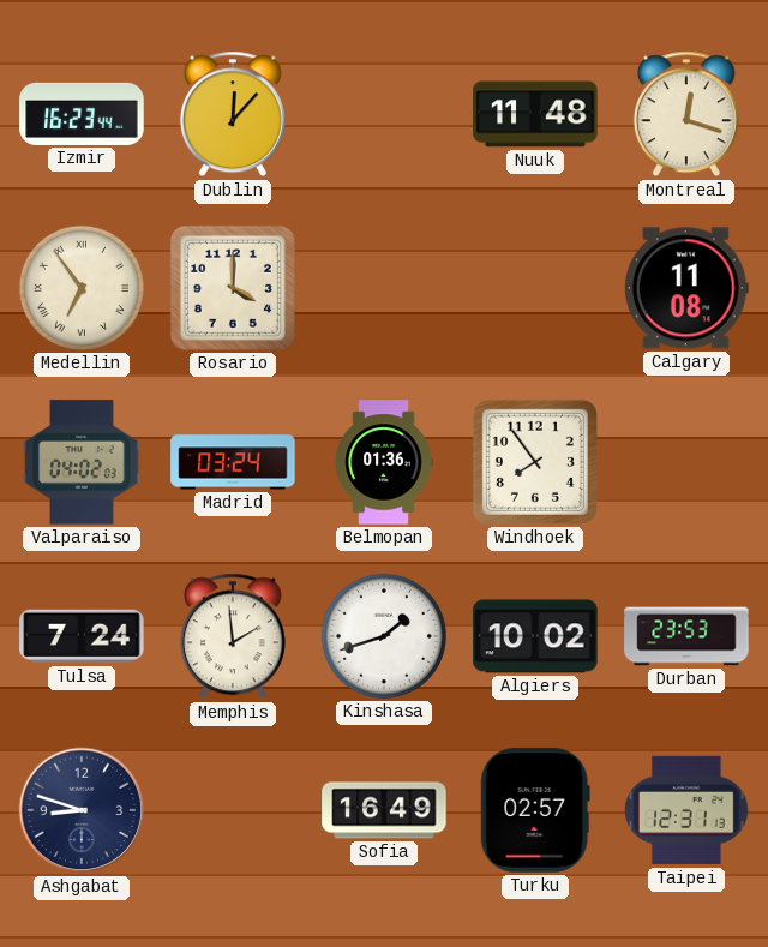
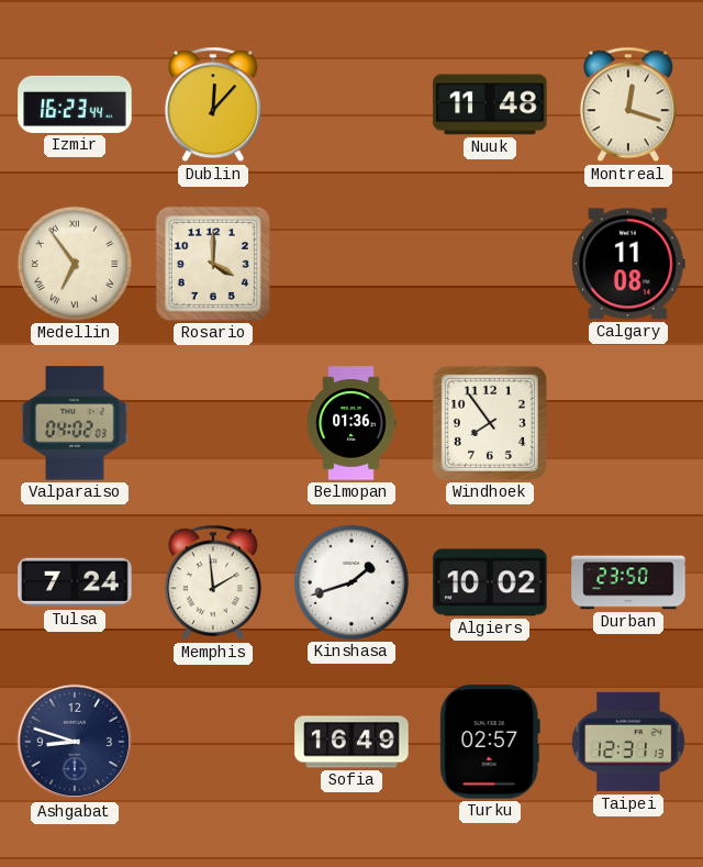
Madrid: 03:24 -> none (233, 462)
Durban: 23:53 -> 23:50 (628, 582)
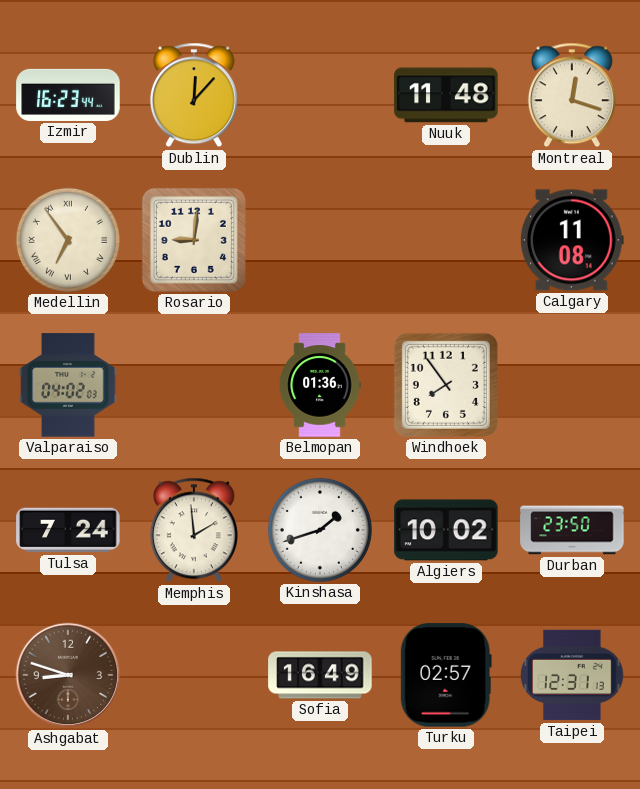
Rosario: 4:00 -> 9:01 (194, 240)
Ashgabat dial: navy -> brown (68, 675)
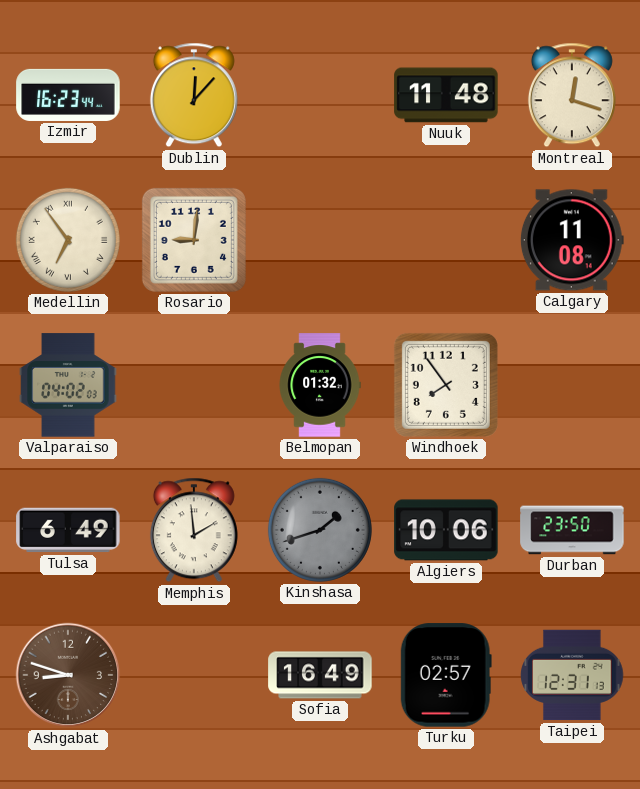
Belmopan: 01:36 -> 01:32 (320, 385)
Tulsa: 7:24 -> 6:49 (68, 530)
Kinshasa dial: white -> grey (320, 530)
Algiers: 10:02 -> 10:06 (446, 530)
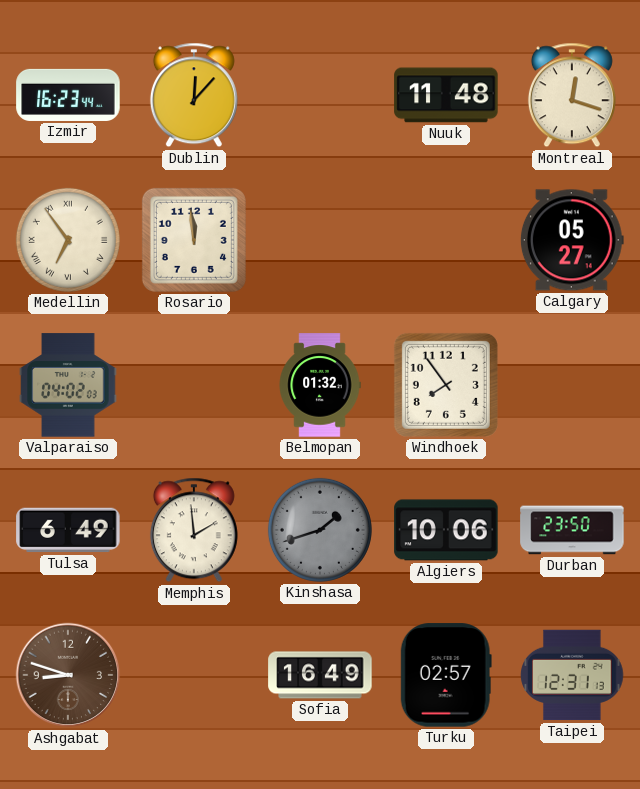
Rosario: 9:01 -> 11:59 (194, 240)
Calgary: 11:08 -> 05:27 (572, 240)
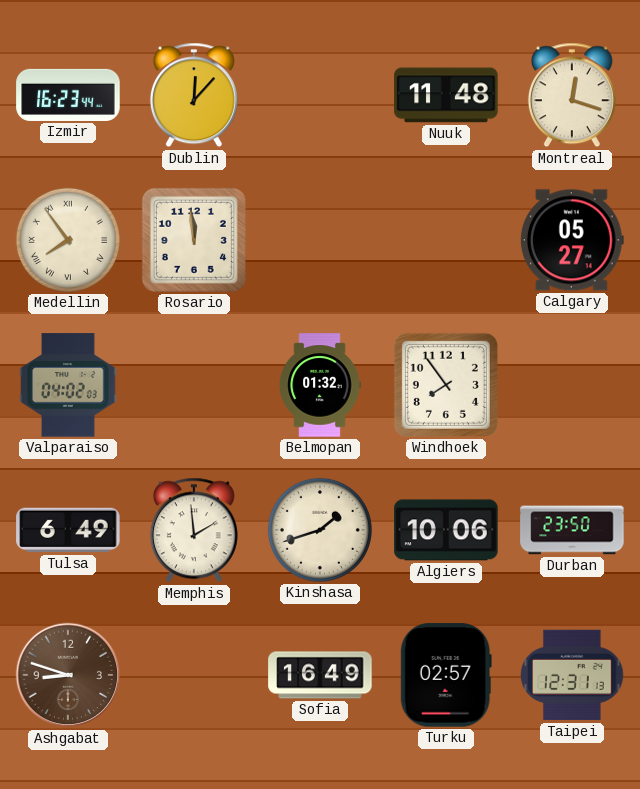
Medellin: 6:54 -> 7:54 (68, 240)
Kinshasa dial: grey -> cream (320, 530)
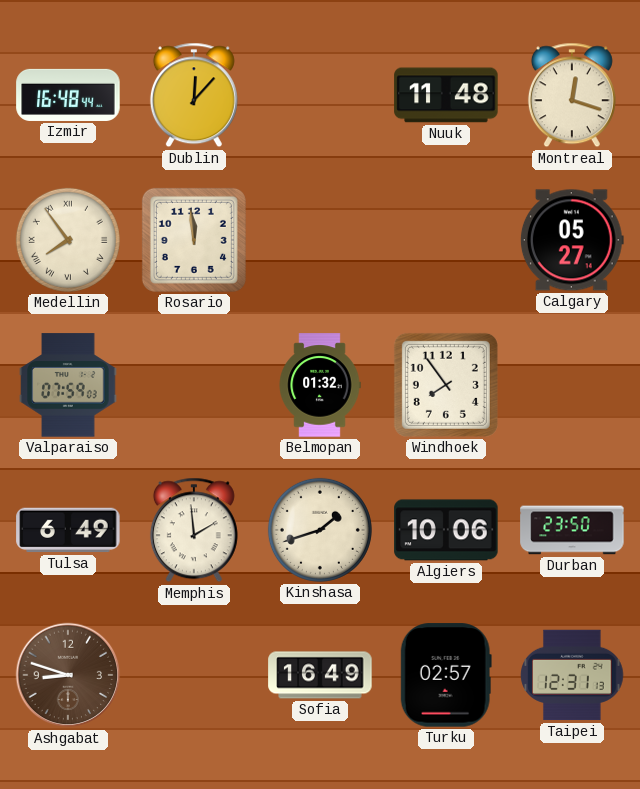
Izmir: 16:23 -> 16:48 (68, 95)
Valparaiso: 04:02 -> 07:59 (68, 385)
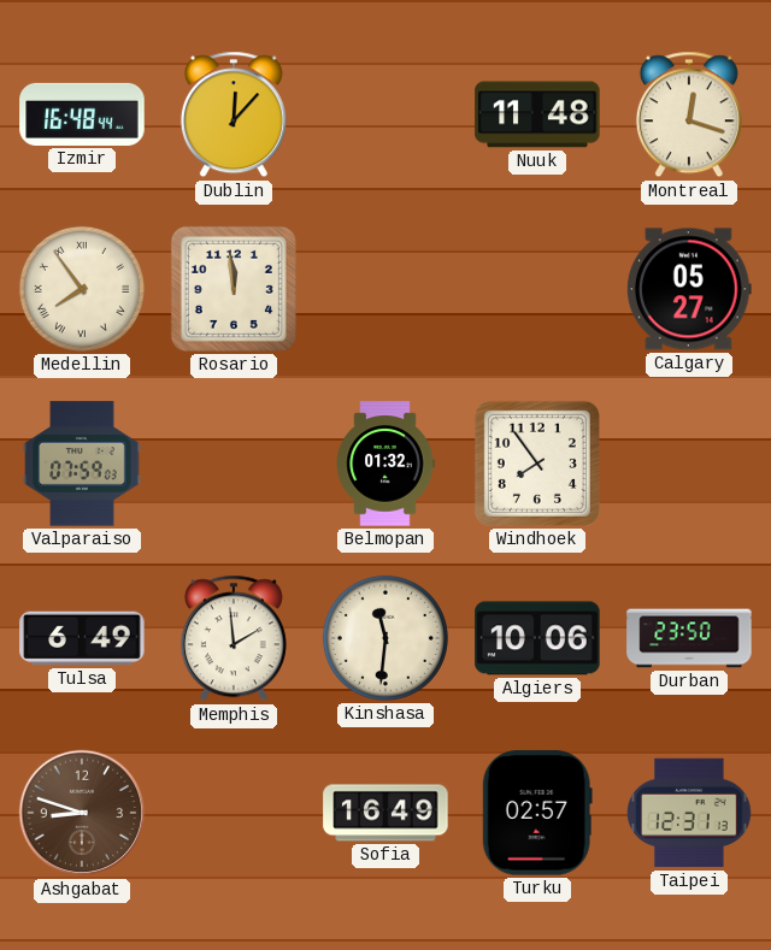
Kinshasa: 1:42 -> 11:31 (385, 638)
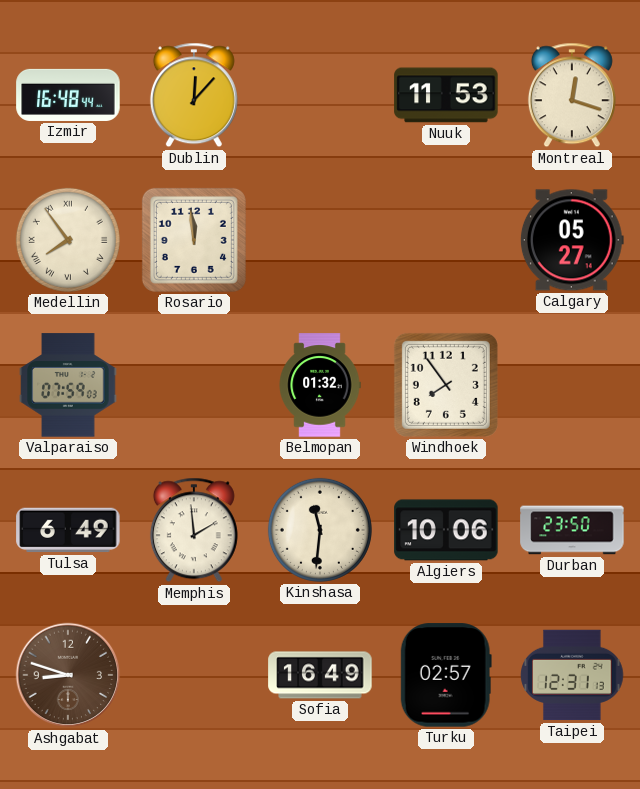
Nuuk: 11:48 -> 11:53 (446, 95)
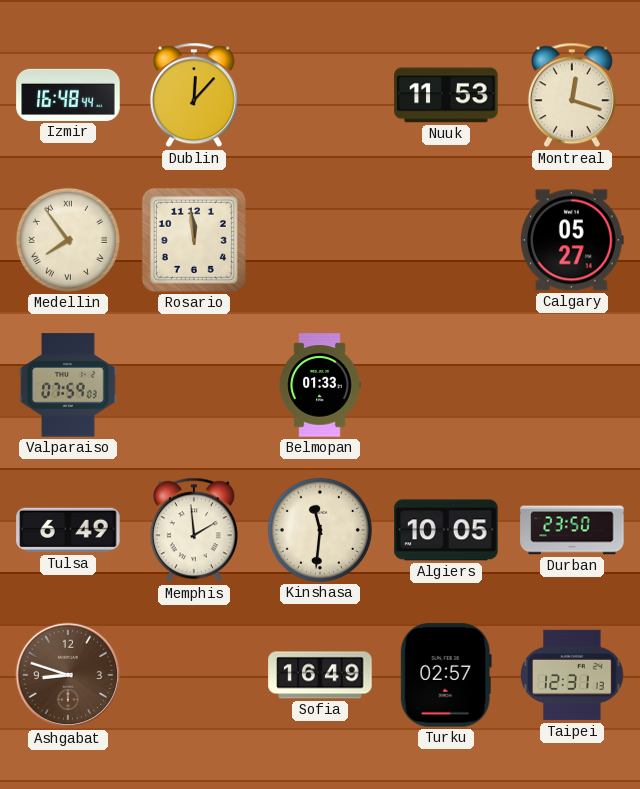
Belmopan: 01:32 -> 01:33 (320, 385)
Windhoek: 7:54 -> none (446, 385)
Algiers: 10:06 -> 10:05 (446, 530)
